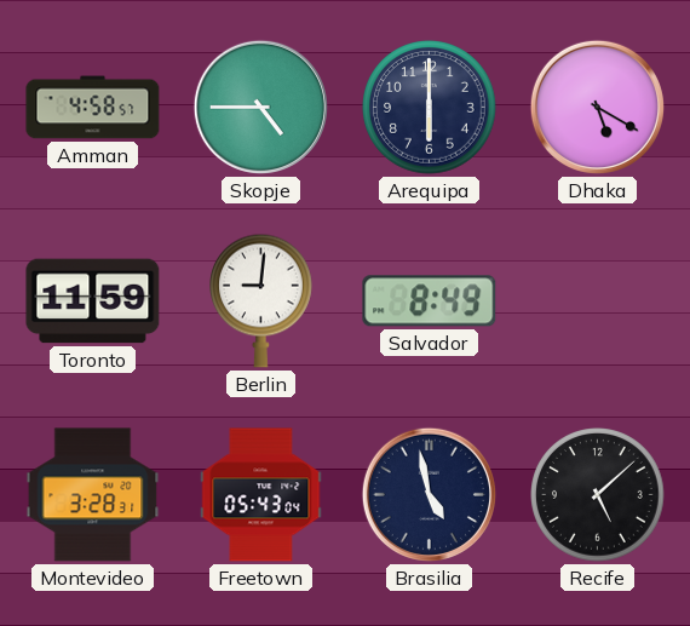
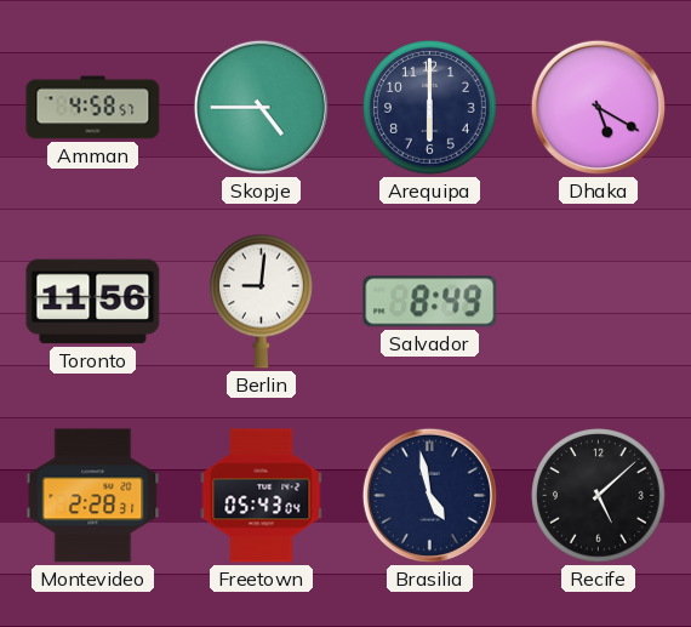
Toronto: 11:59 -> 11:56 (93, 302)
Montevideo: 3:28 -> 2:28 (93, 496)
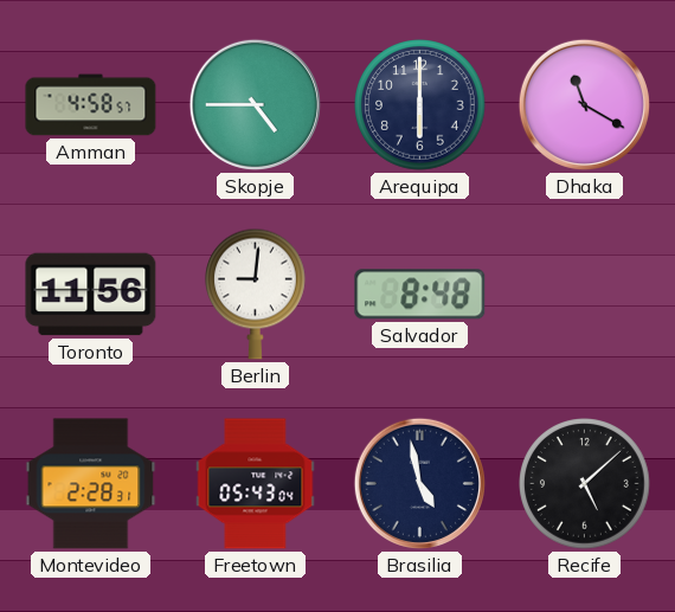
Dhaka: 5:20 -> 11:20 (584, 104)
Salvador: 8:49 -> 8:48 (420, 295)
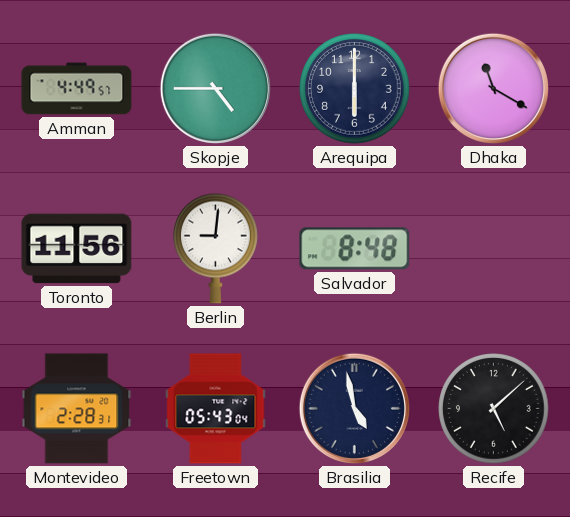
Amman: 4:58 -> 4:49 (77, 89)
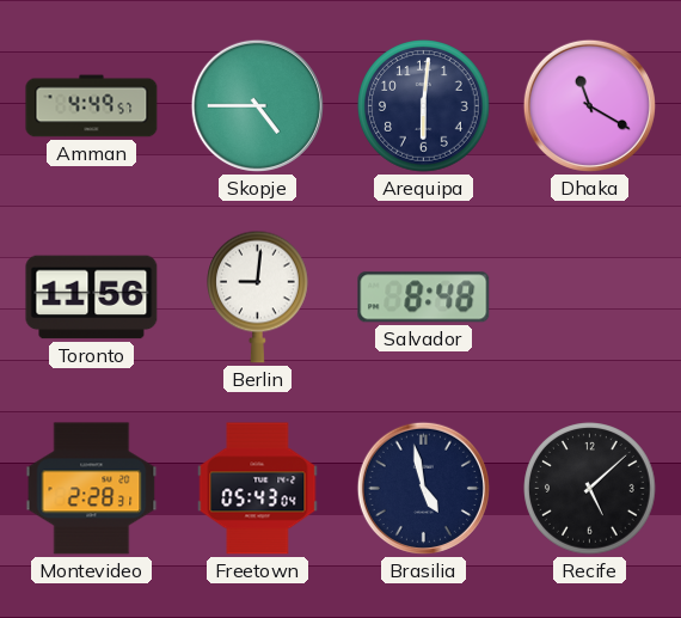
Arequipa: 6:00 -> 6:01 (424, 106)
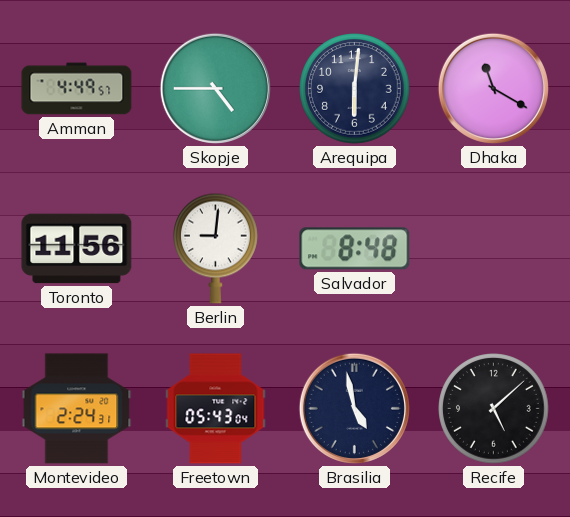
Montevideo: 2:28 -> 2:24 (77, 409)
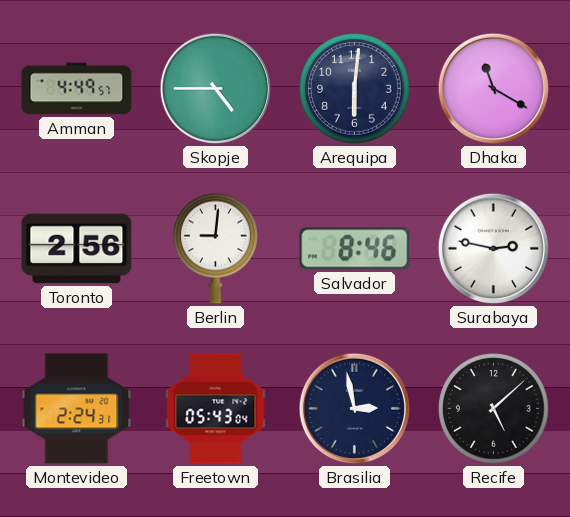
Toronto: 11:56 -> 2:56 (77, 249)
Salvador: 8:48 -> 8:46 (355, 249)
Surabaya: none -> 2:47 (493, 248)
Brasilia: 4:58 -> 2:58 (354, 408)
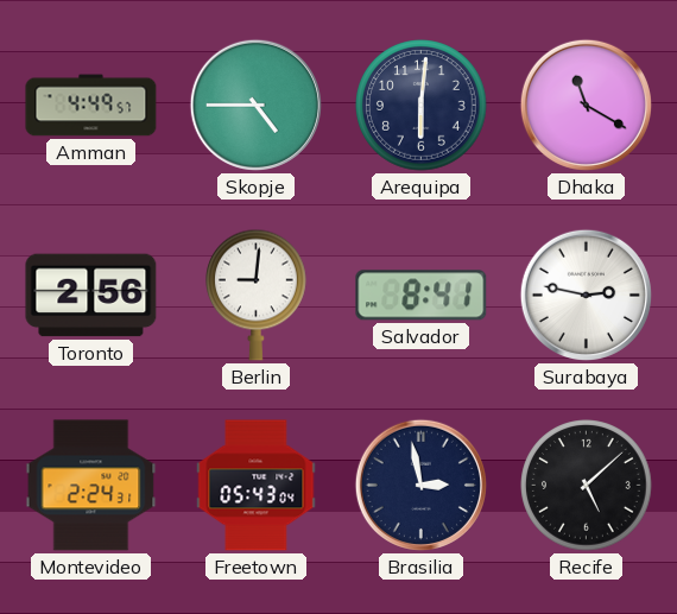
Salvador: 8:46 -> 8:41 (422, 296)
